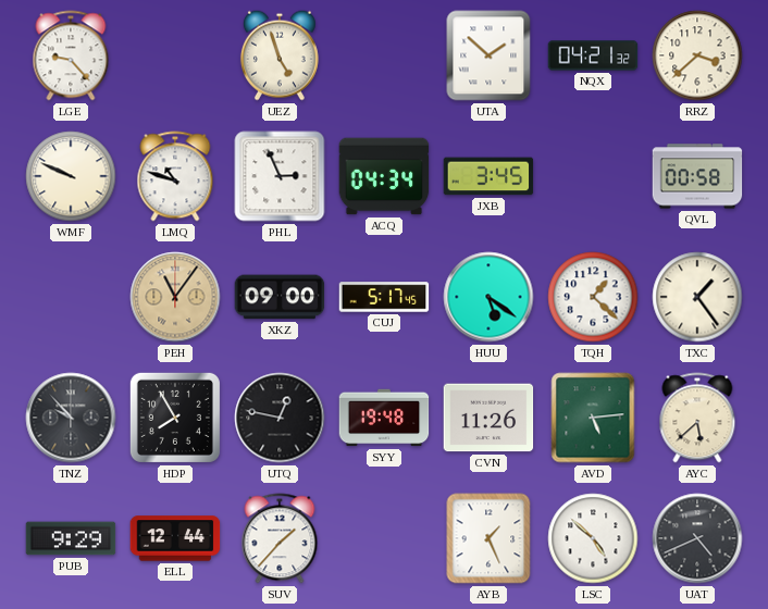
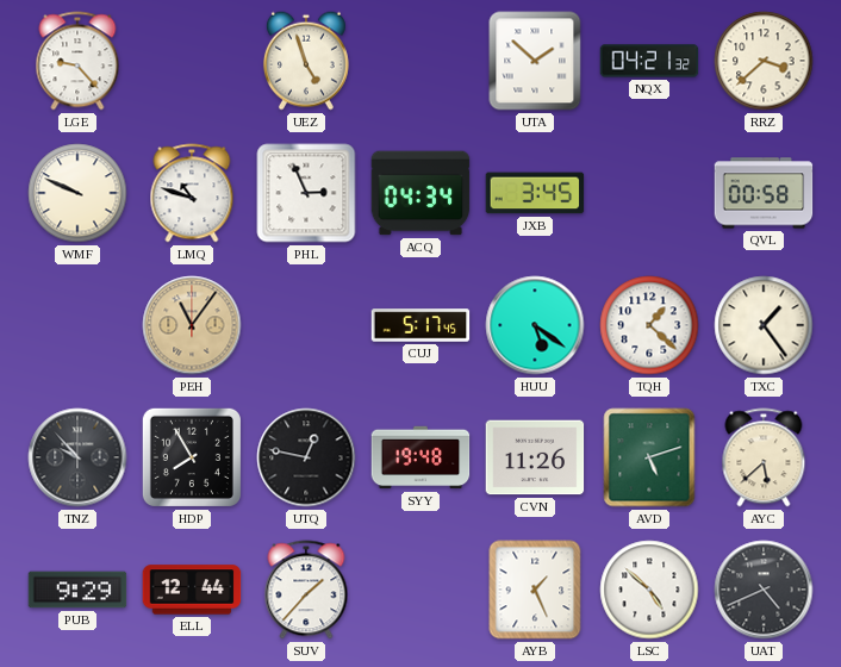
XKZ: 09:00 -> none (280, 297)
AVD: 5:14 -> 5:12 (649, 457)
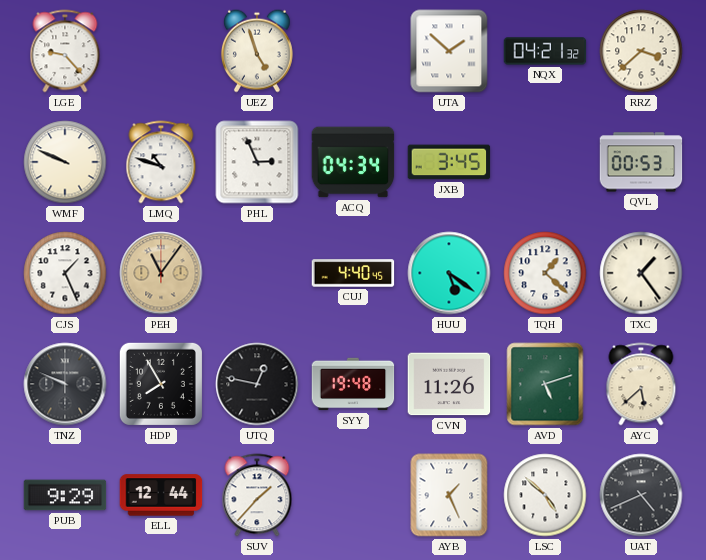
QVL: 00:58 -> 00:53 (641, 162)
CJS: none -> 1:26 (65, 273)
CUJ: 5:17 -> 4:40 (353, 273)
TNZ: 9:53 -> 9:49 (65, 384)
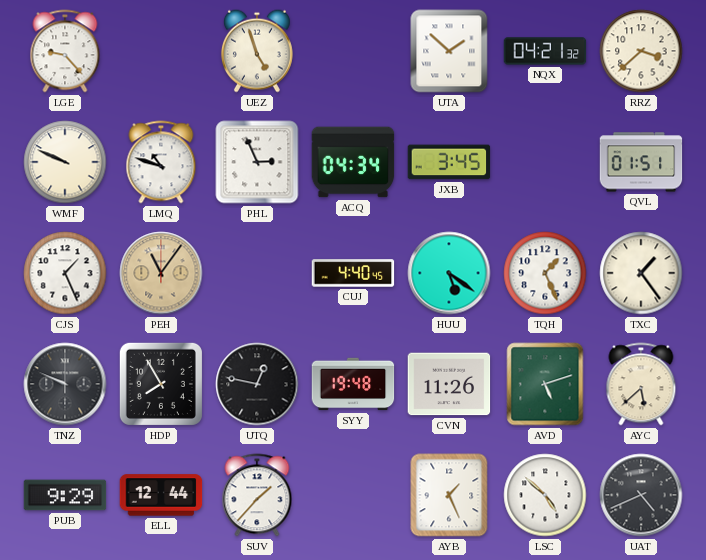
QVL: 00:53 -> 01:51 (641, 162)
TQH: 1:22 -> 1:26 (545, 273)
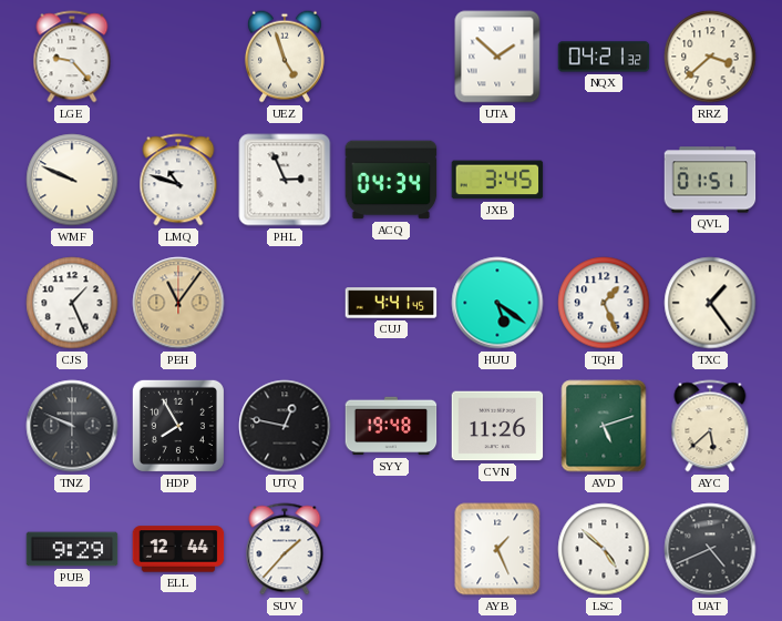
CUJ: 4:40 -> 4:41 (391, 303)
